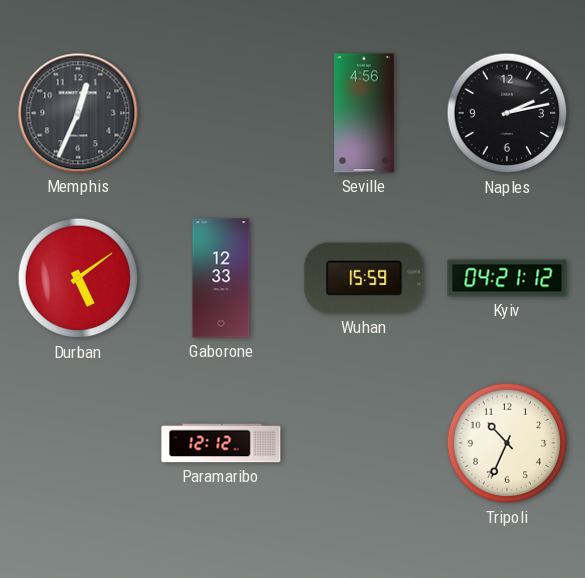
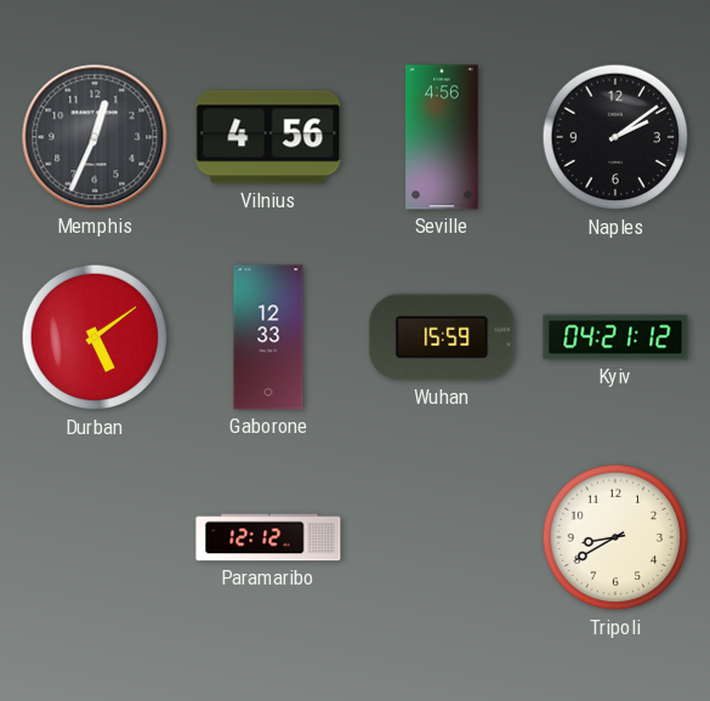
Vilnius: none -> 4:56 (268, 137)
Naples: 2:13 -> 2:09 (615, 137)
Tripoli: 10:34 -> 8:40 (615, 537)
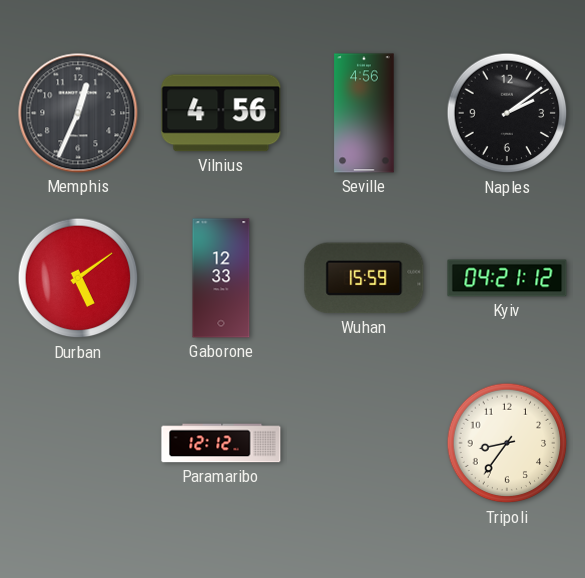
Tripoli: 8:40 -> 8:36 (507, 443)
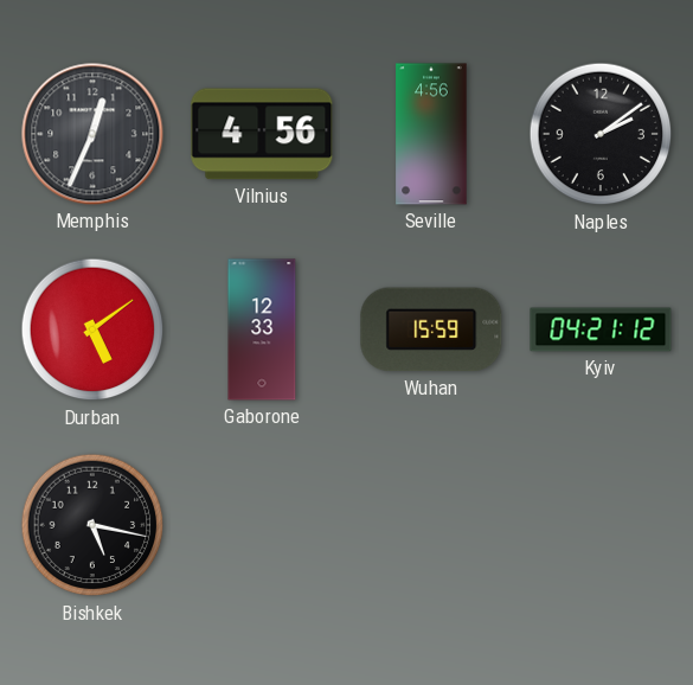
Bishkek: none -> 5:17 (92, 525)
Paramaribo: 12:12 -> none (221, 443)
Tripoli: 8:36 -> none (507, 443)
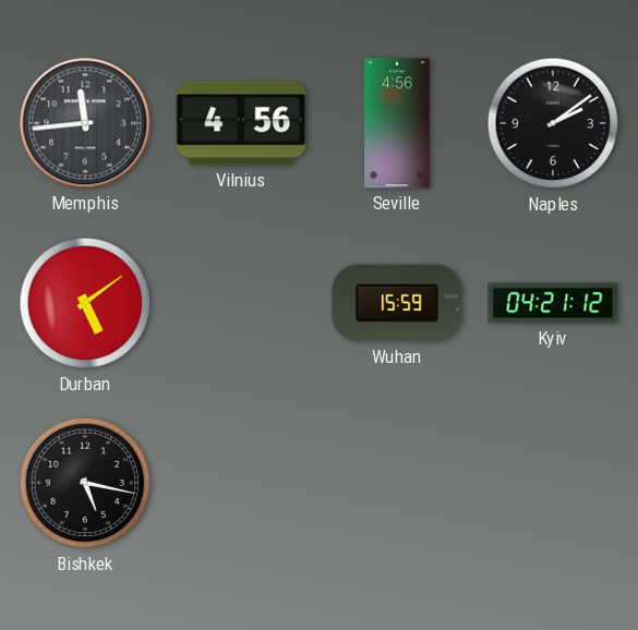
Memphis: 12:34 -> 11:44 (85, 123)
Gaborone: 12:33 -> none (262, 329)
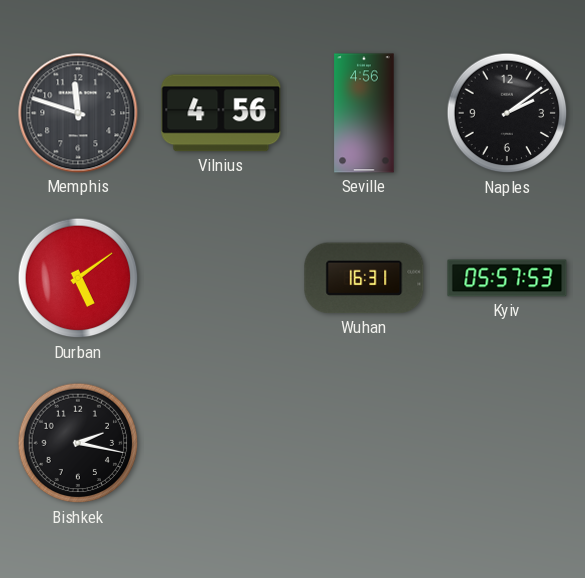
Memphis: 11:44 -> 11:48 (78, 113)
Wuhan: 15:59 -> 16:31 (364, 278)
Kyiv: 04:21 -> 05:57 (507, 278)
Bishkek: 5:17 -> 2:17 (78, 443)
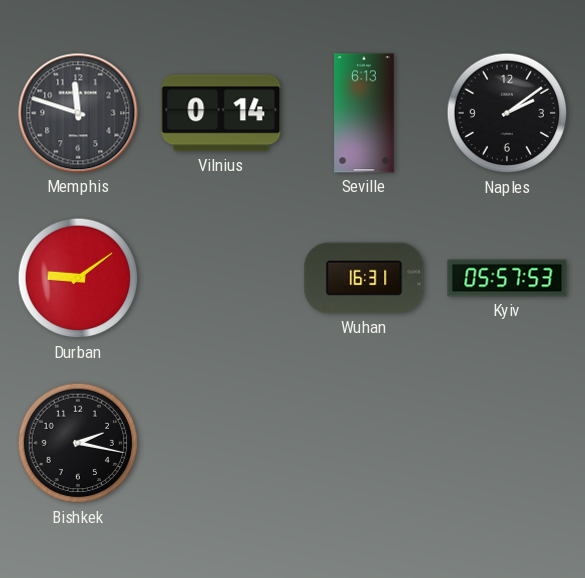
Vilnius: 4:56 -> 0:14 (221, 113)
Seville: 4:56 -> 6:13 (364, 113)
Durban: 5:09 -> 9:09 (78, 278)
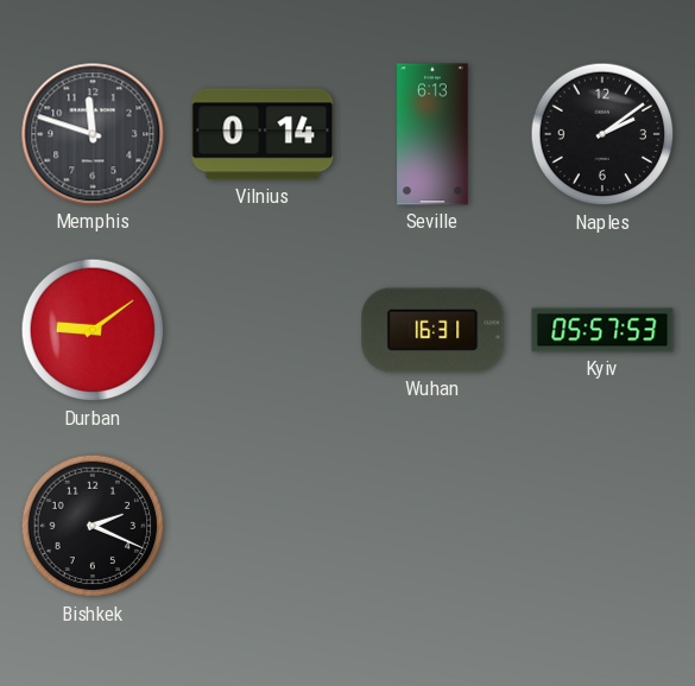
Bishkek: 2:17 -> 2:19 (93, 526)
